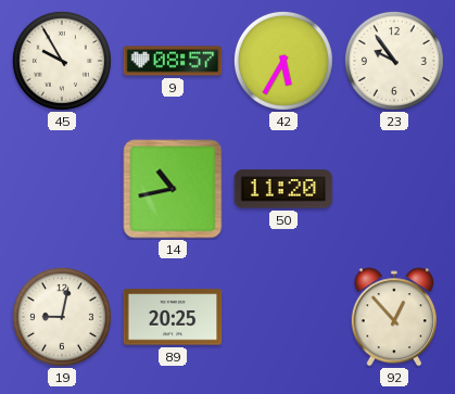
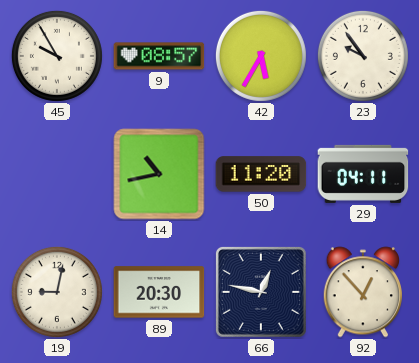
29: none -> 04:11 (363, 174)
89: 20:25 -> 20:30 (159, 292)
66: none -> 12:47 (261, 292)
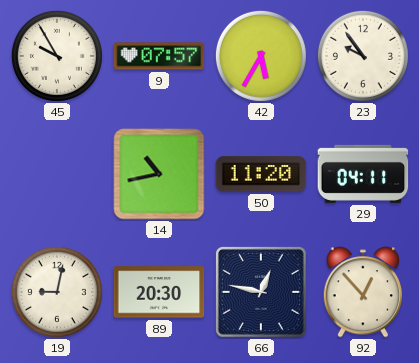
9: 08:57 -> 07:57 (159, 56)
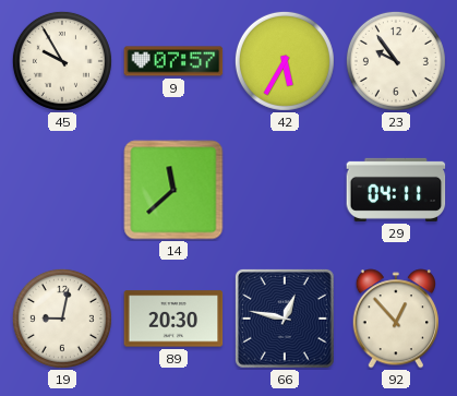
14: 10:43 -> 11:38 (173, 190)
50: 11:20 -> none (261, 174)
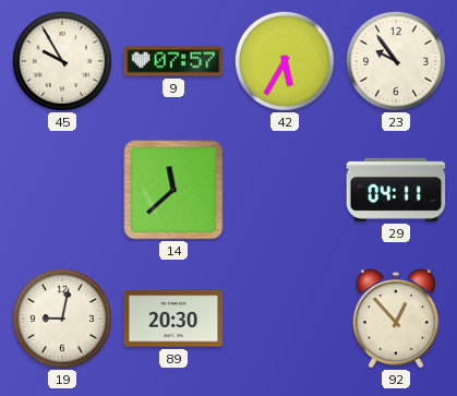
66: 12:47 -> none (285, 319)
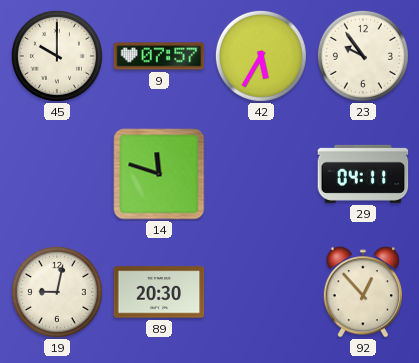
45: 9:55 -> 10:00 (57, 56)
14: 11:38 -> 11:48 (159, 174)
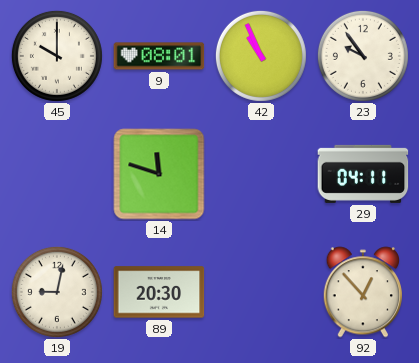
9: 07:57 -> 08:01 (159, 56)
42: 5:35 -> 10:56 (261, 56)
